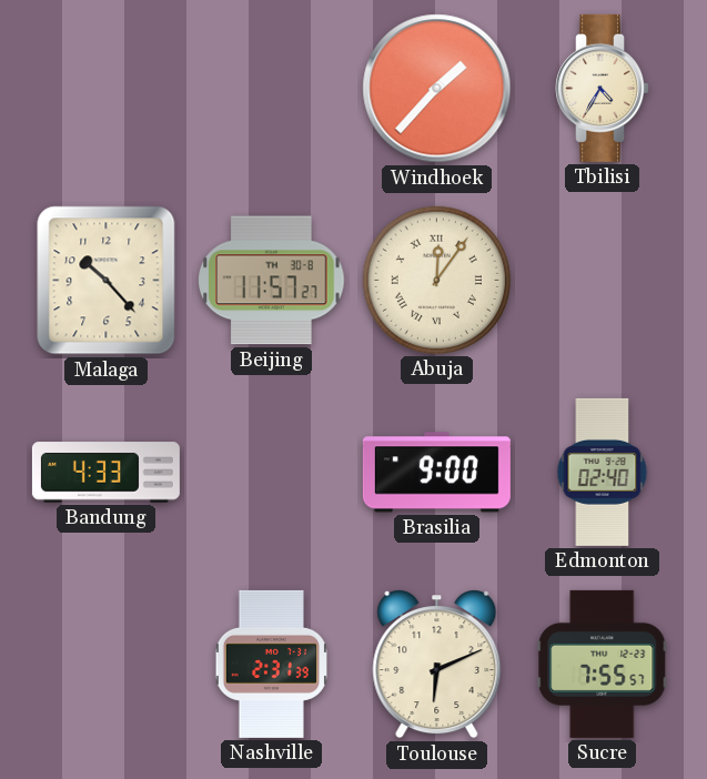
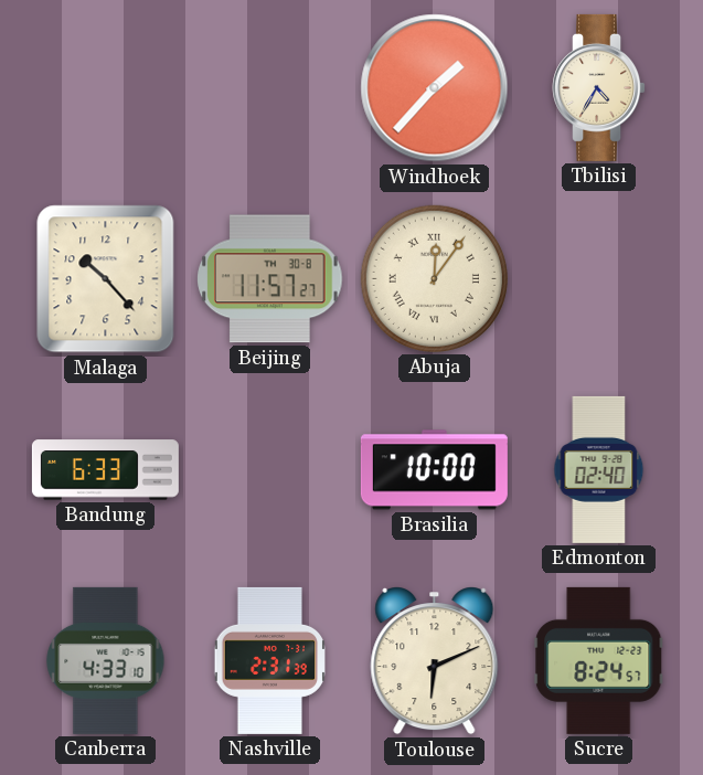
Bandung: 4:33 -> 6:33 (105, 470)
Brasilia: 9:00 -> 10:00 (434, 470)
Canberra: none -> 4:33 (106, 660)
Sucre: 7:55 -> 8:24 (599, 660)
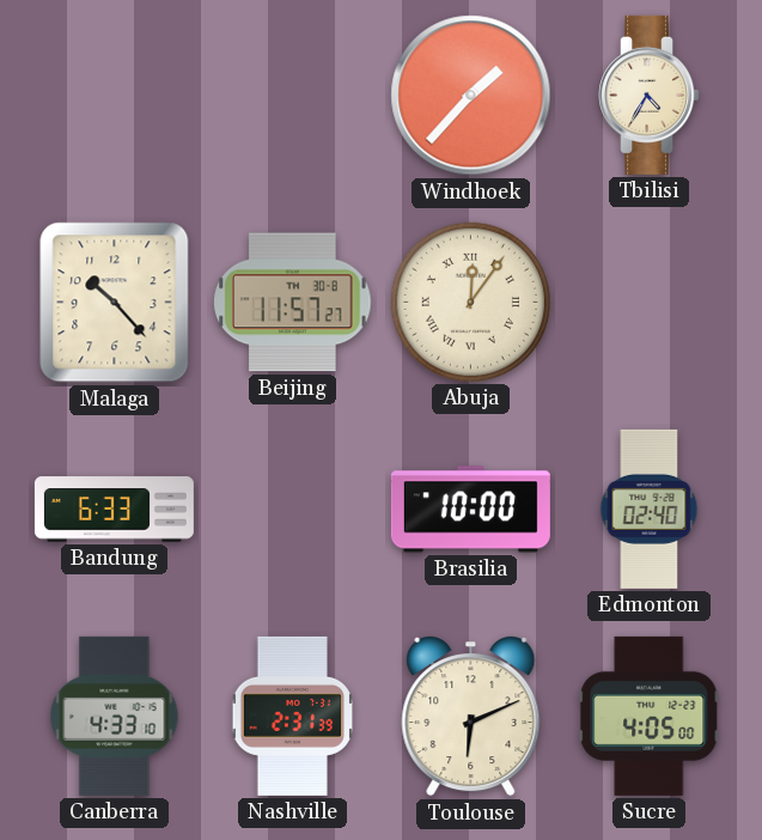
Sucre: 8:24 -> 4:05 (650, 716)
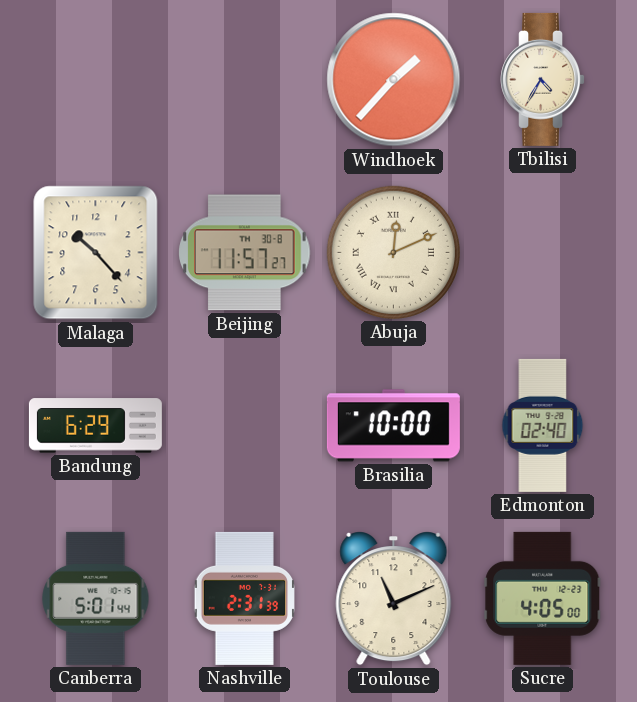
Abuja: 12:06 -> 12:11 (393, 252)
Bandung: 6:33 -> 6:29 (95, 426)
Canberra: 4:33 -> 5:01 (96, 598)
Toulouse: 6:11 -> 11:11 (394, 599)
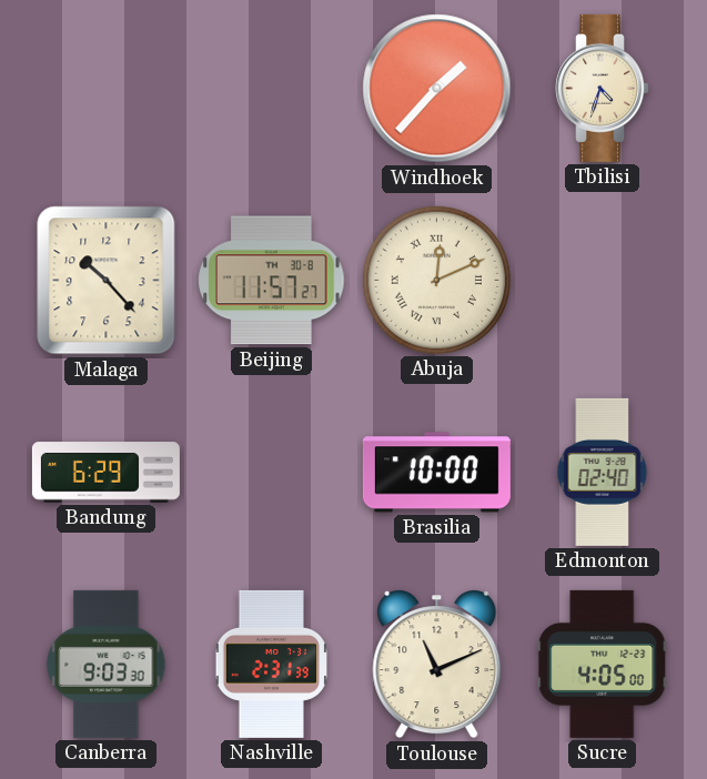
Tbilisi: 4:35 -> 4:33 (603, 88)
Canberra: 5:01 -> 9:03 (107, 664)
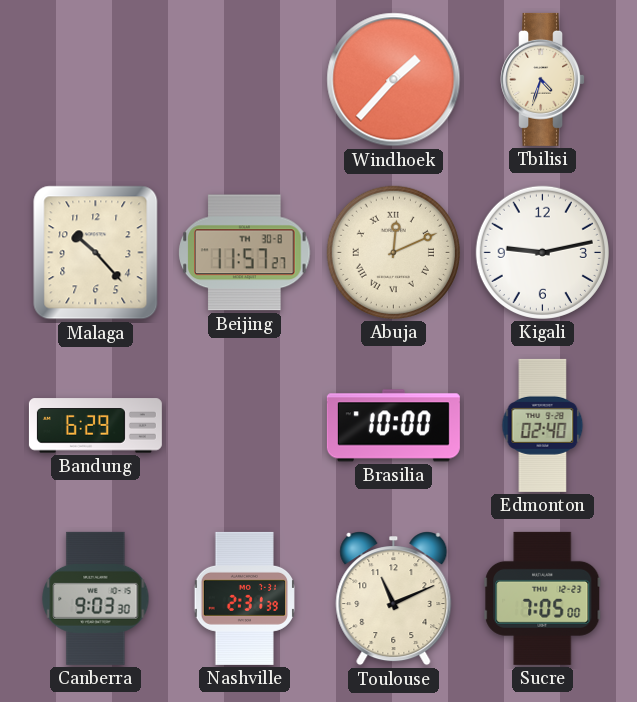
Kigali: none -> 9:13 (542, 252)
Sucre: 4:05 -> 7:05 (543, 598)
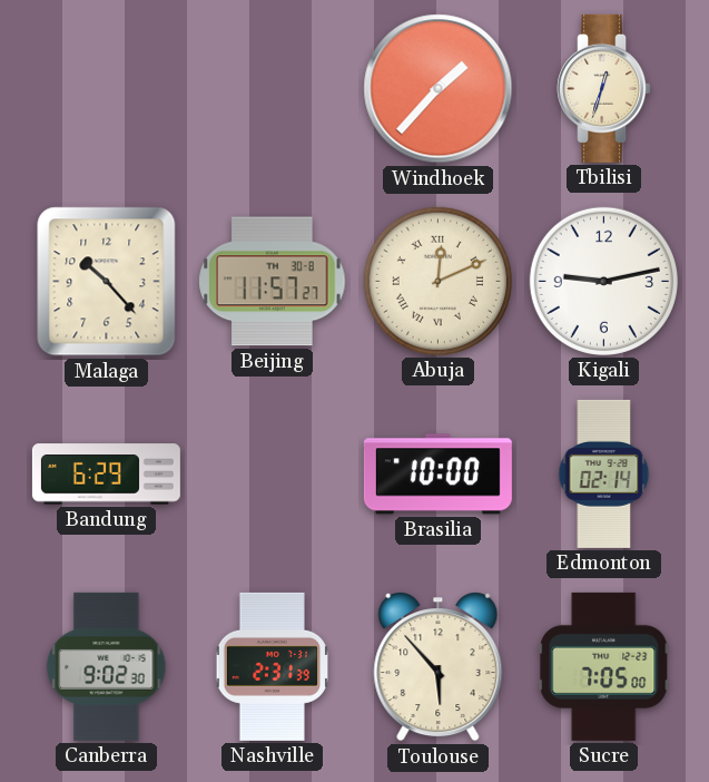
Tbilisi: 4:33 -> 12:33 (604, 88)
Edmonton: 02:40 -> 02:14 (604, 473)
Canberra: 9:03 -> 9:02 (107, 666)
Toulouse: 11:11 -> 5:53 (439, 667)
